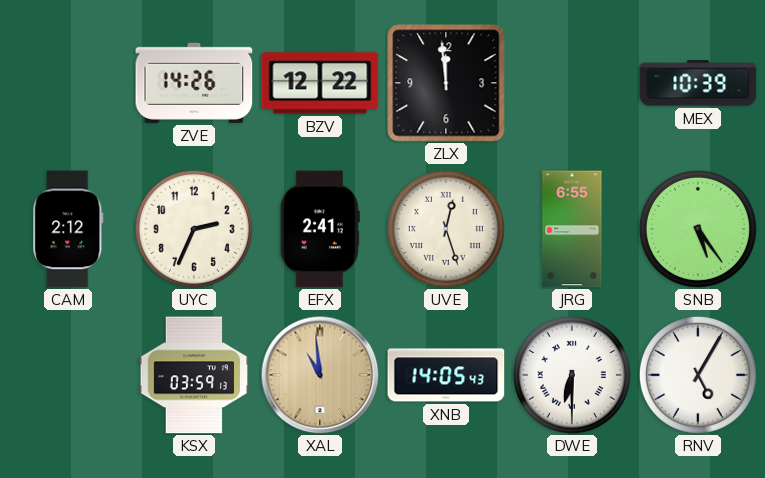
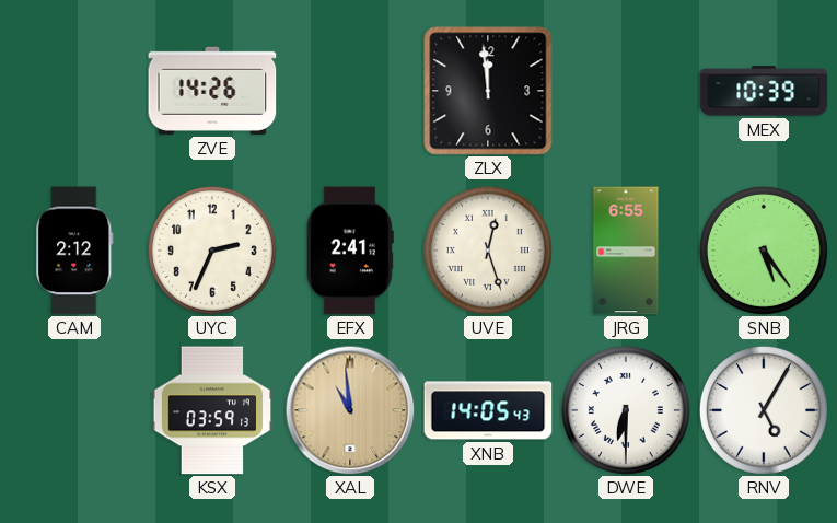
BZV: 12:22 -> none (320, 83)
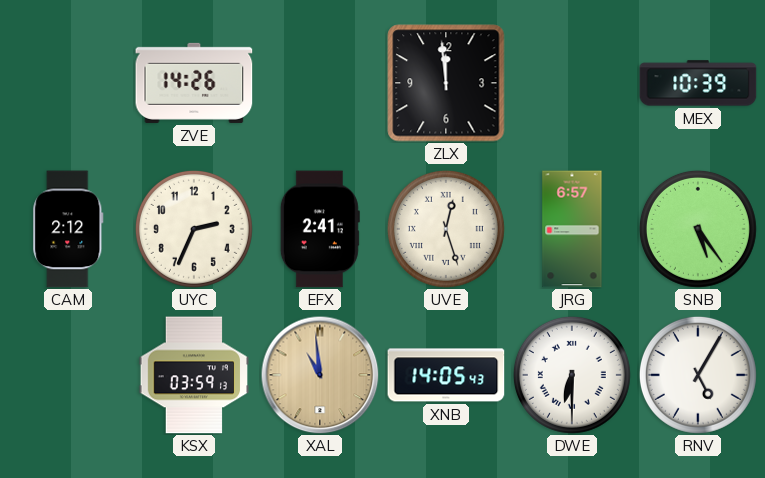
JRG: 6:55 -> 6:57 (572, 229)
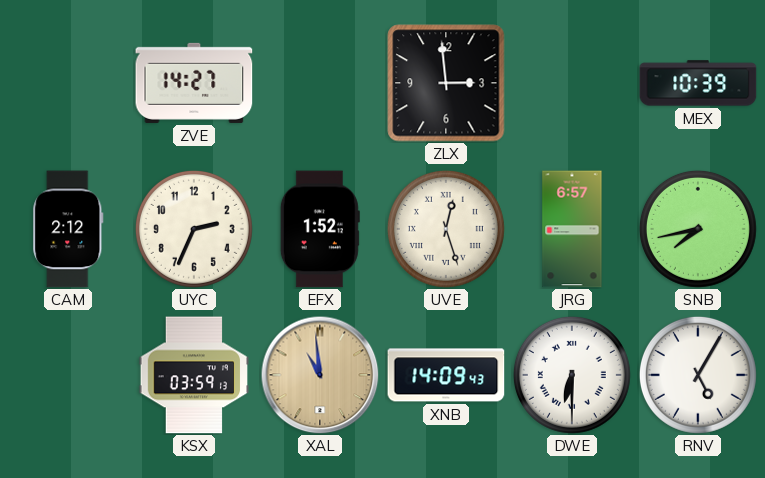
ZVE: 14:26 -> 14:27 (194, 83)
ZLX: 11:59 -> 2:59 (446, 83)
EFX: 2:41 -> 1:52 (320, 229)
SNB: 5:24 -> 7:43 (698, 229)
XNB: 14:05 -> 14:09 (446, 375)
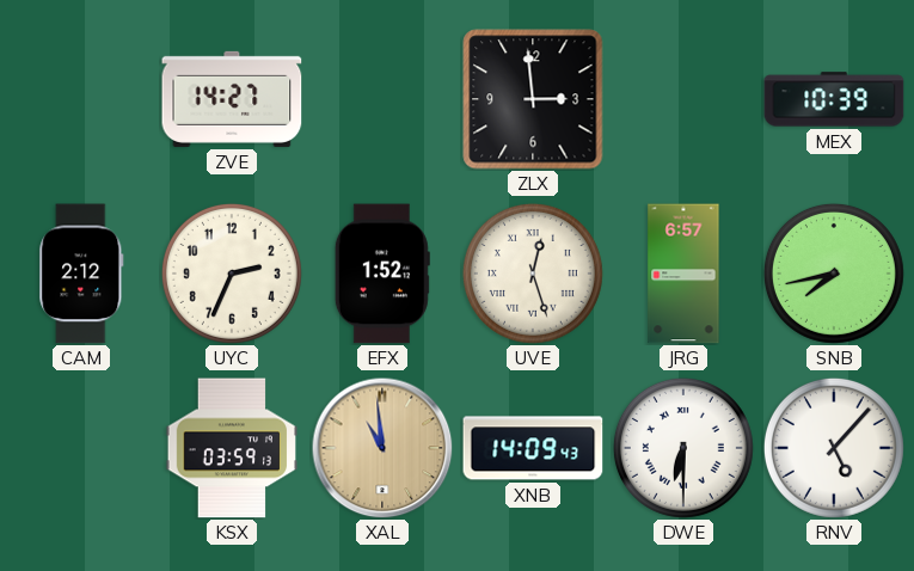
RNV: 5:05 -> 5:07 (834, 448)
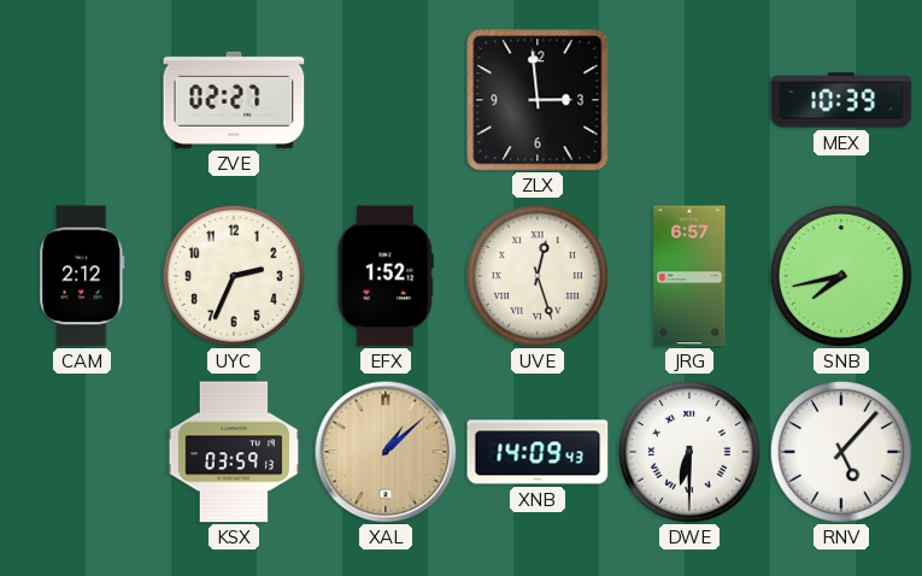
ZVE: 14:27 -> 02:27 (234, 100)
XAL: 10:59 -> 1:08 (386, 452)
